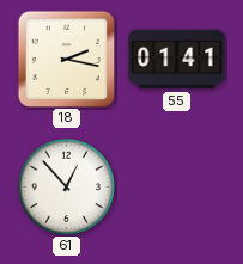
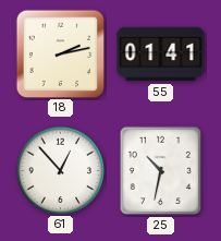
18: 2:17 -> 2:13 (60, 53)
25: none -> 10:32 (160, 170)
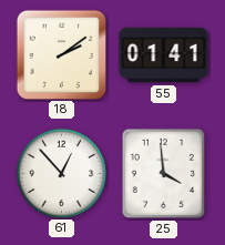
18: 2:13 -> 2:09 (61, 54)
25: 10:32 -> 3:59 (163, 173)
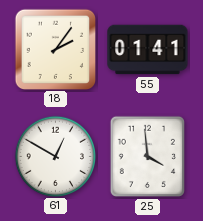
18: 2:09 -> 2:06 (55, 49)
61: 12:53 -> 12:50 (55, 156)
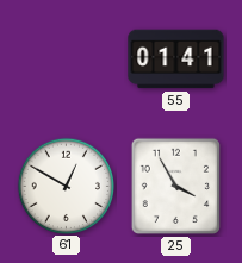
18: 2:06 -> none (55, 49)
25: 3:59 -> 3:55 (175, 186)
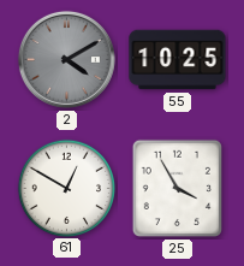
2: none -> 4:10 (66, 59)
55: 01:41 -> 10:25 (178, 60)
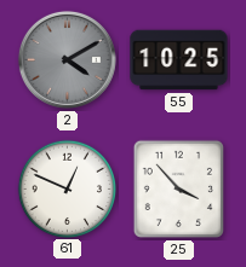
61: 12:50 -> 12:49 (67, 188)
25: 3:55 -> 3:53 (178, 188)
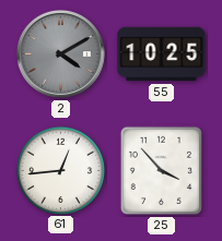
61: 12:49 -> 12:44 (60, 170)
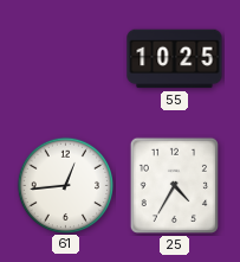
2: 4:10 -> none (60, 53)
25: 3:53 -> 4:35 (174, 185)
